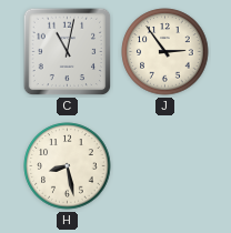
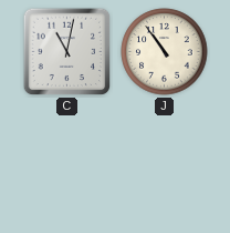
J: 2:54 -> 10:54 (165, 52)
H: 8:28 -> none (68, 166)
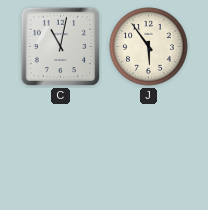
J: 10:54 -> 5:54 (149, 47)
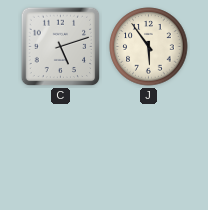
C: 11:02 -> 5:12 (61, 47)
